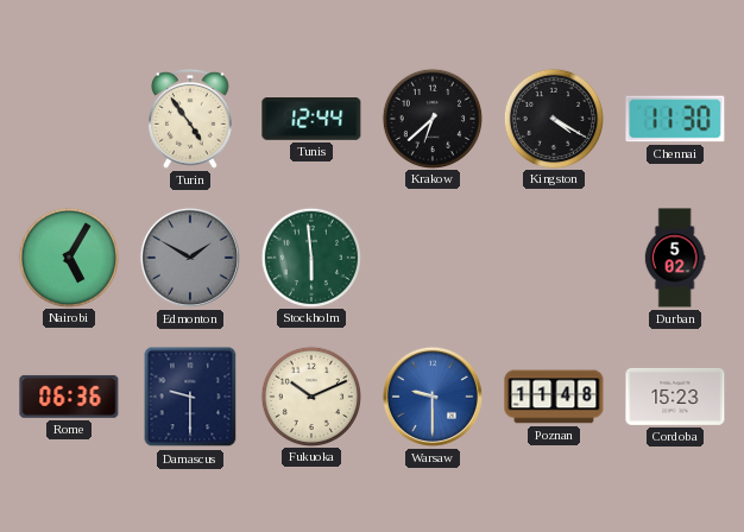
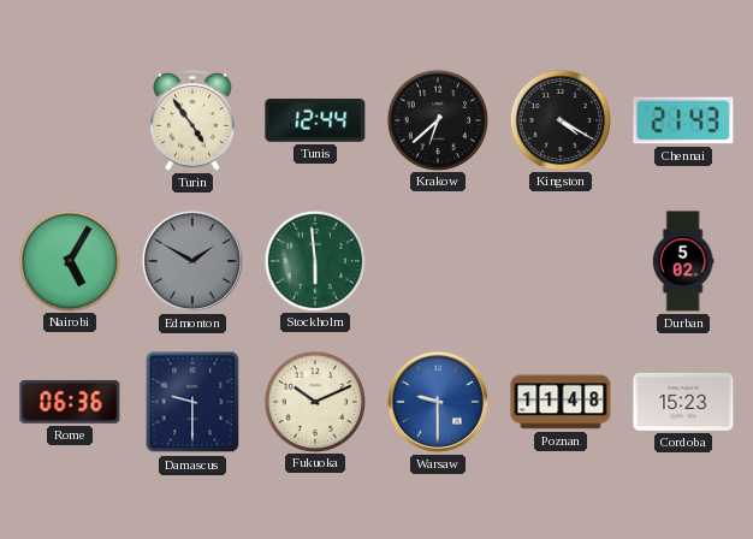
Chennai: 11:30 -> 21:43 (683, 120)
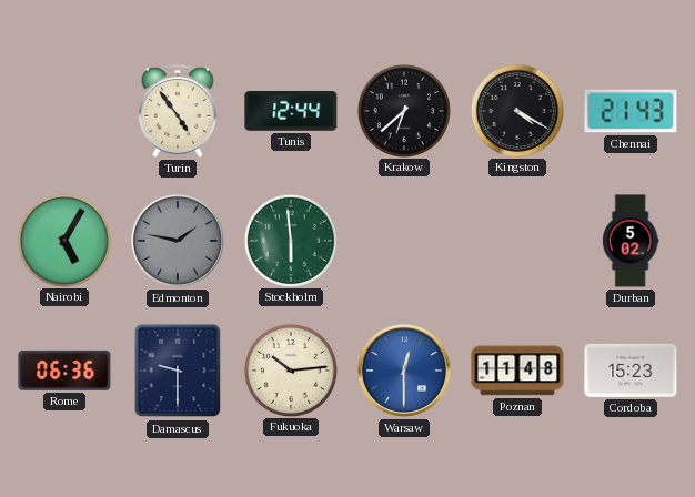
Edmonton: 1:50 -> 1:47 (178, 241)
Fukuoka: 10:11 -> 10:14 (290, 369)
Warsaw: 9:30 -> 12:30 (404, 371)
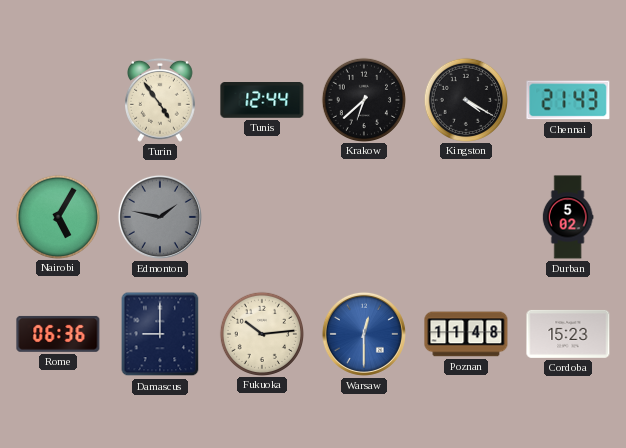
Stockholm: 5:59 -> none (290, 240)
Damascus: 9:30 -> 9:00 (160, 334)
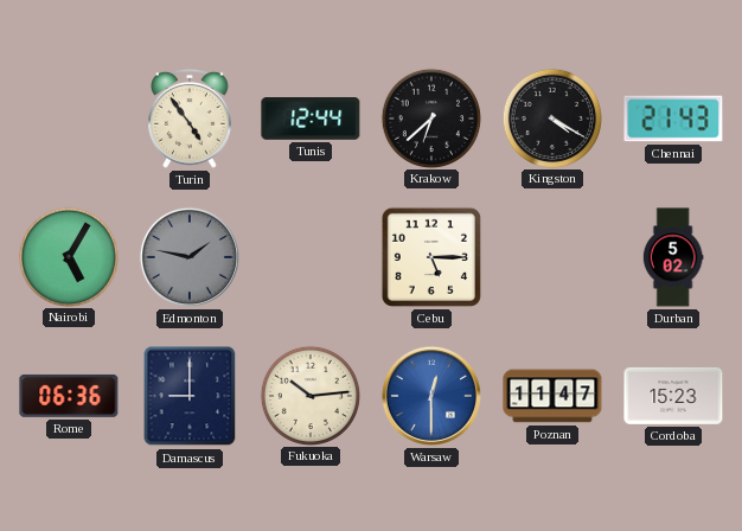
Cebu: none -> 5:15 (431, 257)
Poznan: 11:48 -> 11:47 (552, 396)
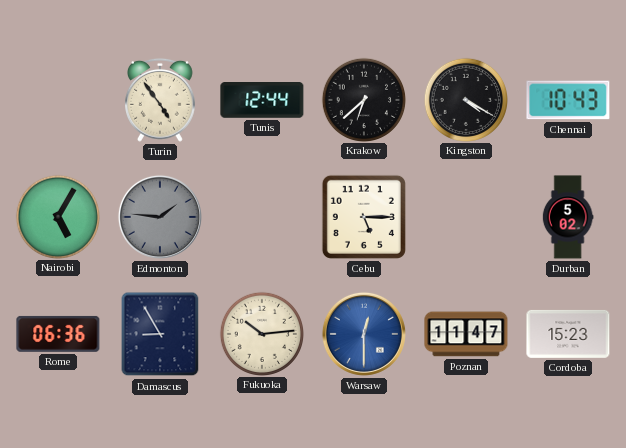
Chennai: 21:43 -> 10:43 (568, 100)
Edmonton: 1:47 -> 1:46 (160, 217)
Damascus: 9:00 -> 8:55 (160, 334)
